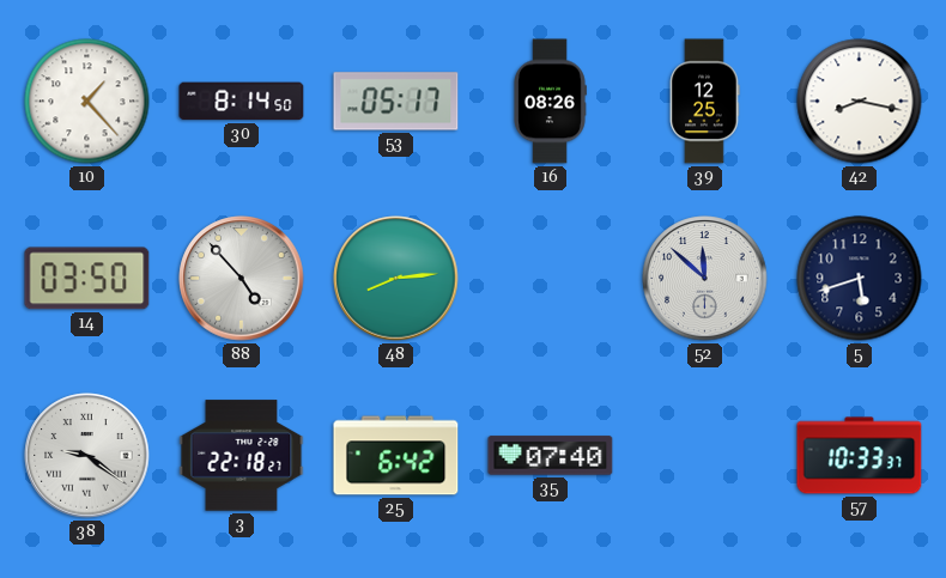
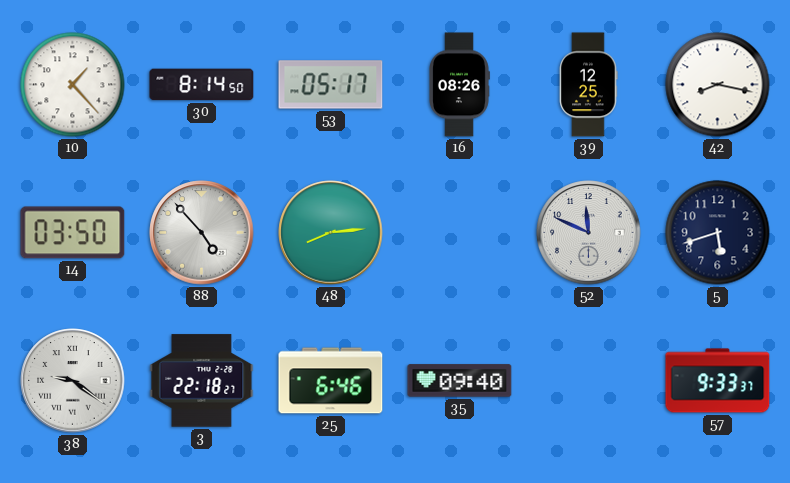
52: 11:52 -> 11:49 (589, 233)
25: 6:42 -> 6:46 (331, 381)
35: 07:40 -> 09:40 (460, 381)
57: 10:33 -> 9:33 (718, 381)
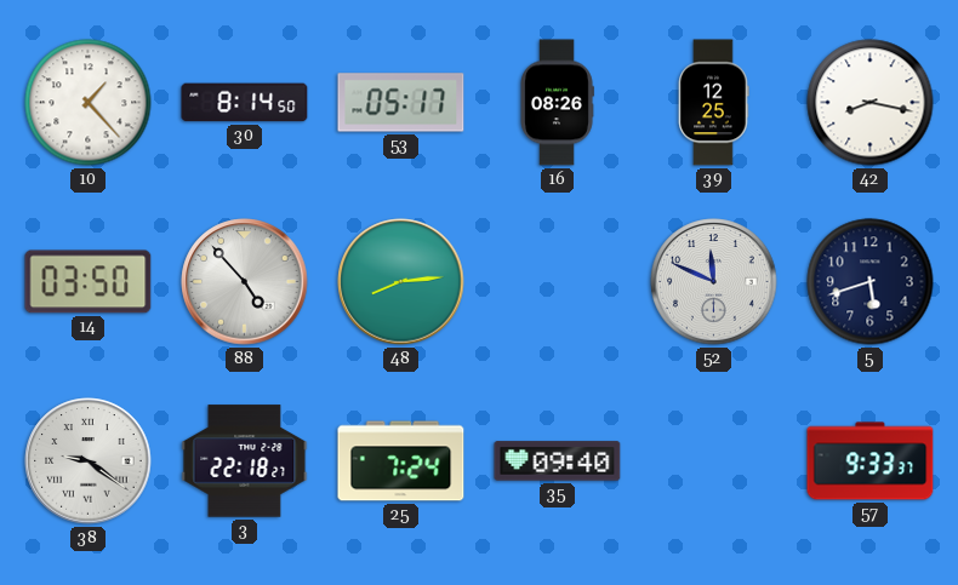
25: 6:46 -> 7:24 (401, 461)
